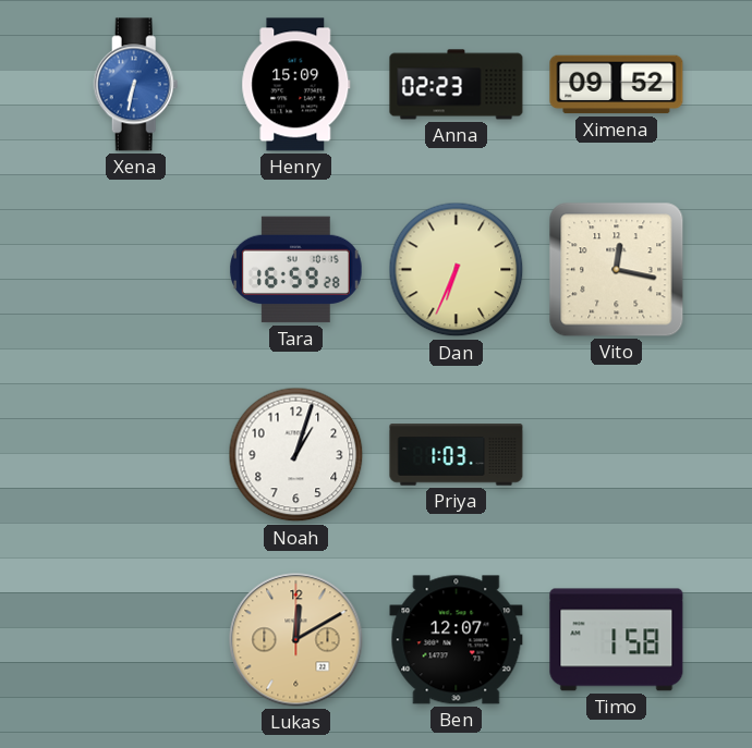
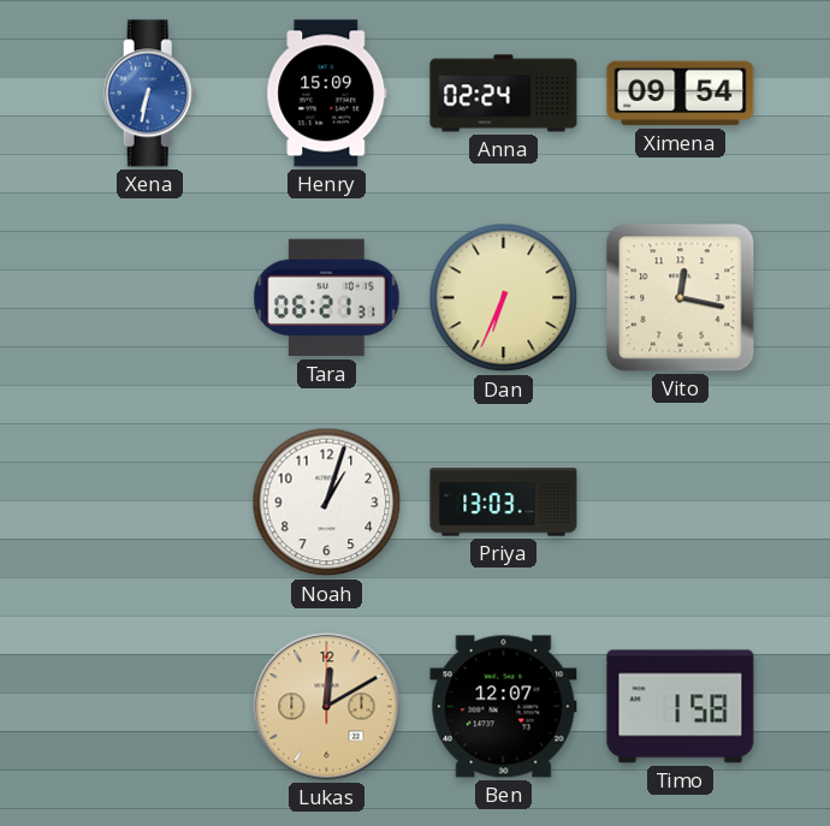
Anna: 02:23 -> 02:24 (504, 94)
Ximena: 09:52 -> 09:54 (681, 94)
Tara: 16:59 -> 06:21 (326, 298)
Priya: 1:03 -> 13:03 (504, 503)
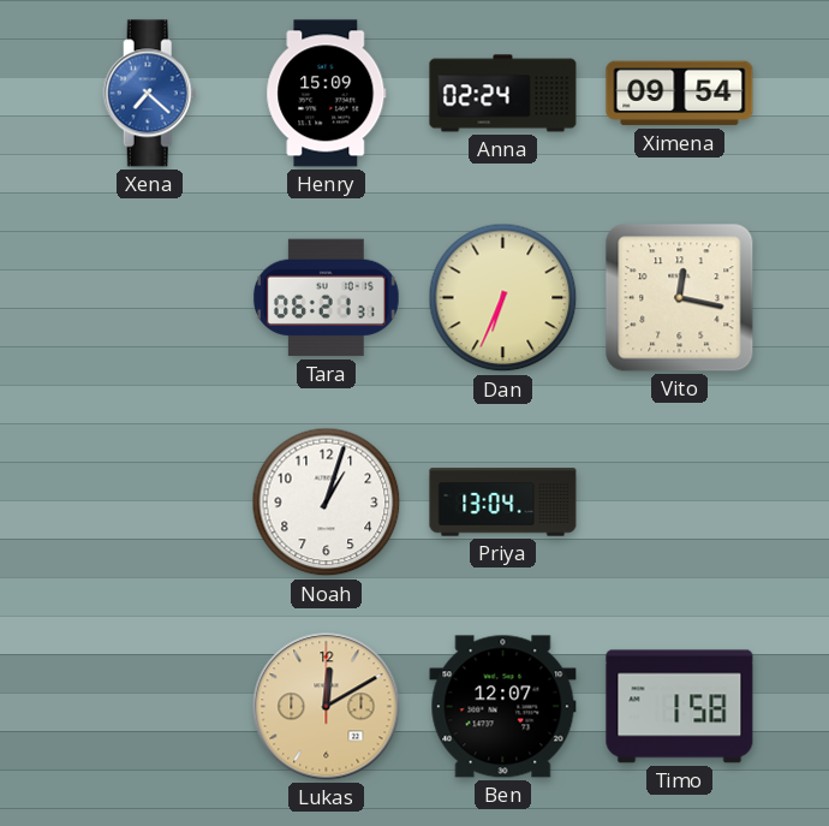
Xena: 6:32 -> 7:22 (150, 94)
Priya: 13:03 -> 13:04 (503, 503)
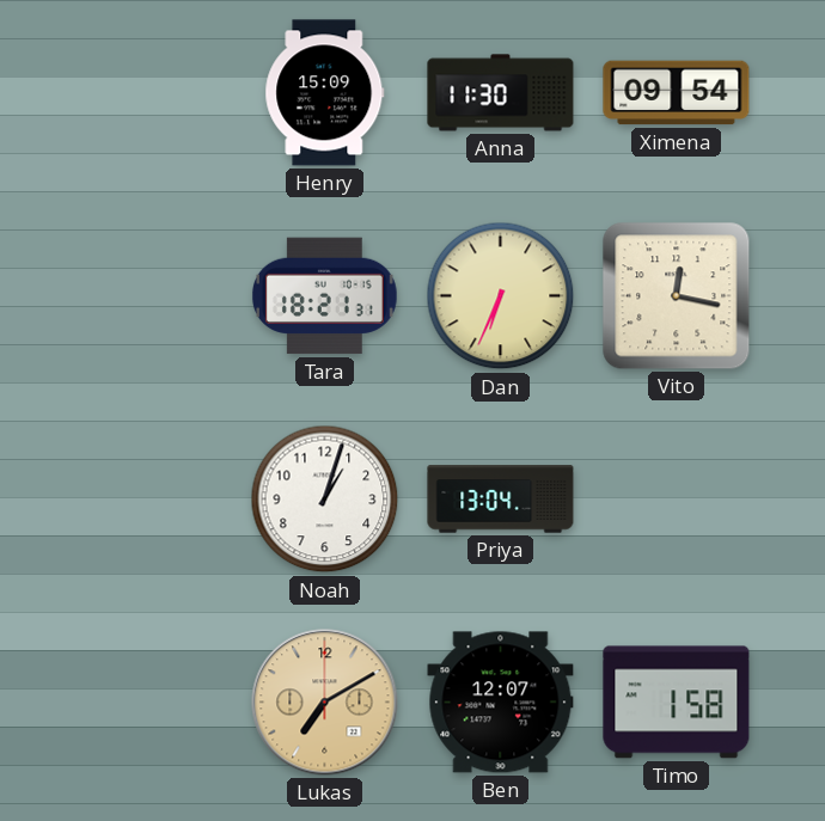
Xena: 7:22 -> none (150, 94)
Anna: 02:24 -> 11:30 (501, 93)
Tara: 06:21 -> 18:21 (324, 296)
Lukas: 12:10 -> 7:10 (325, 703)
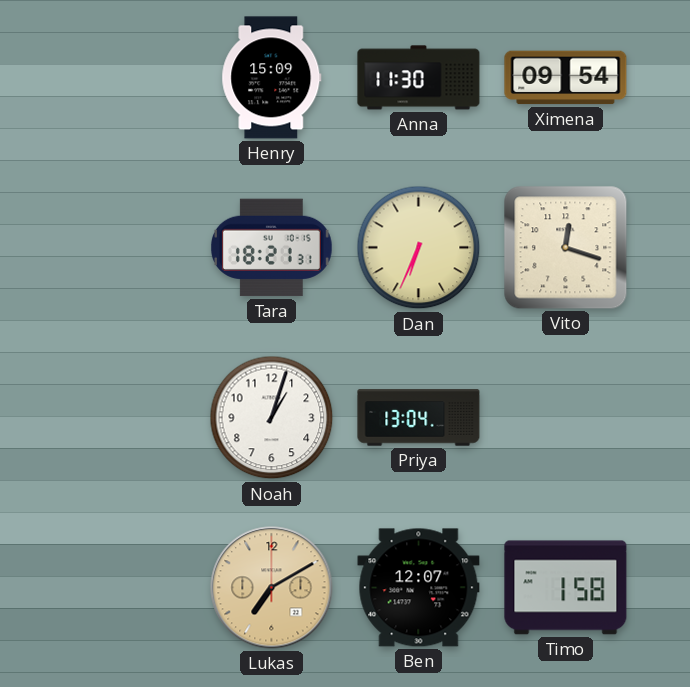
Vito: 12:17 -> 12:18 (566, 248)
